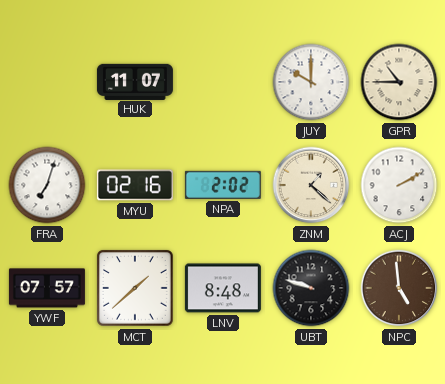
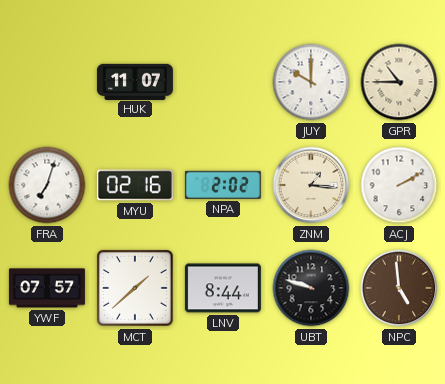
ZNM: 1:22 -> 1:16 (311, 185)
LNV: 8:48 -> 8:44 (223, 288)
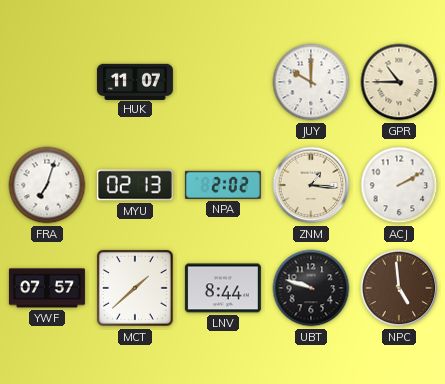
MYU: 02:16 -> 02:13 (135, 185)
